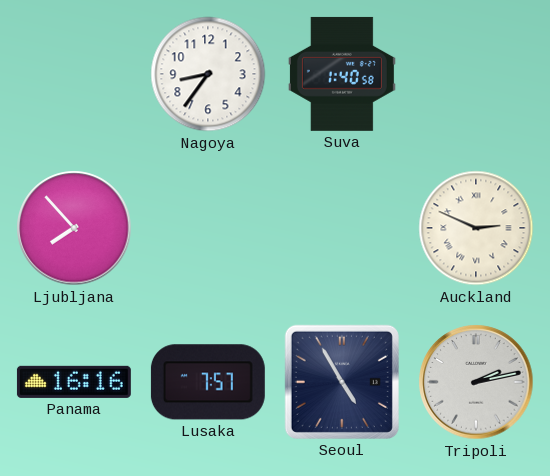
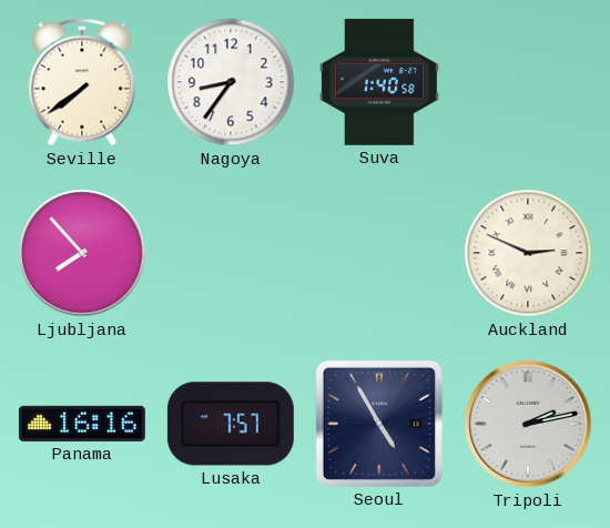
Seville: none -> 7:39 (82, 82)
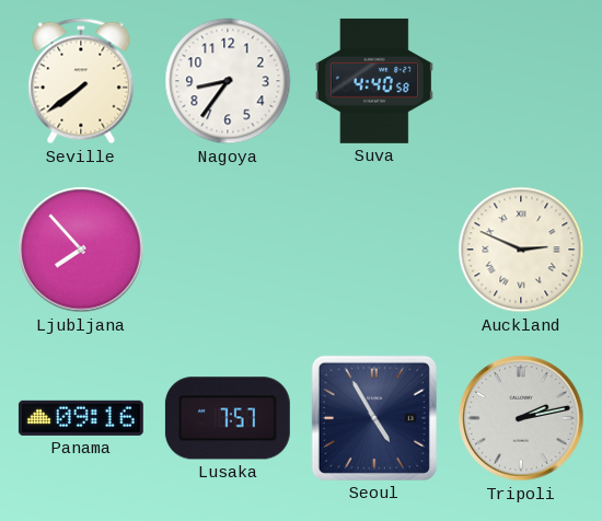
Suva: 1:40 -> 4:40 (374, 81)
Panama: 16:16 -> 09:16 (81, 418)
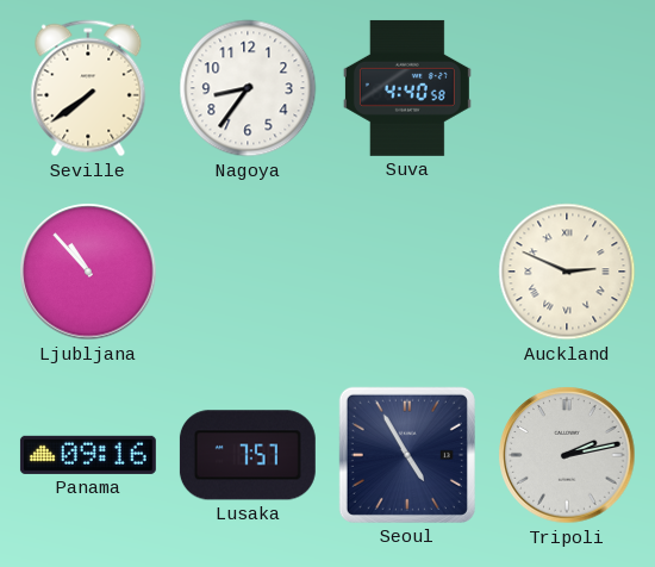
Ljubljana: 7:53 -> 10:53 (88, 272)
